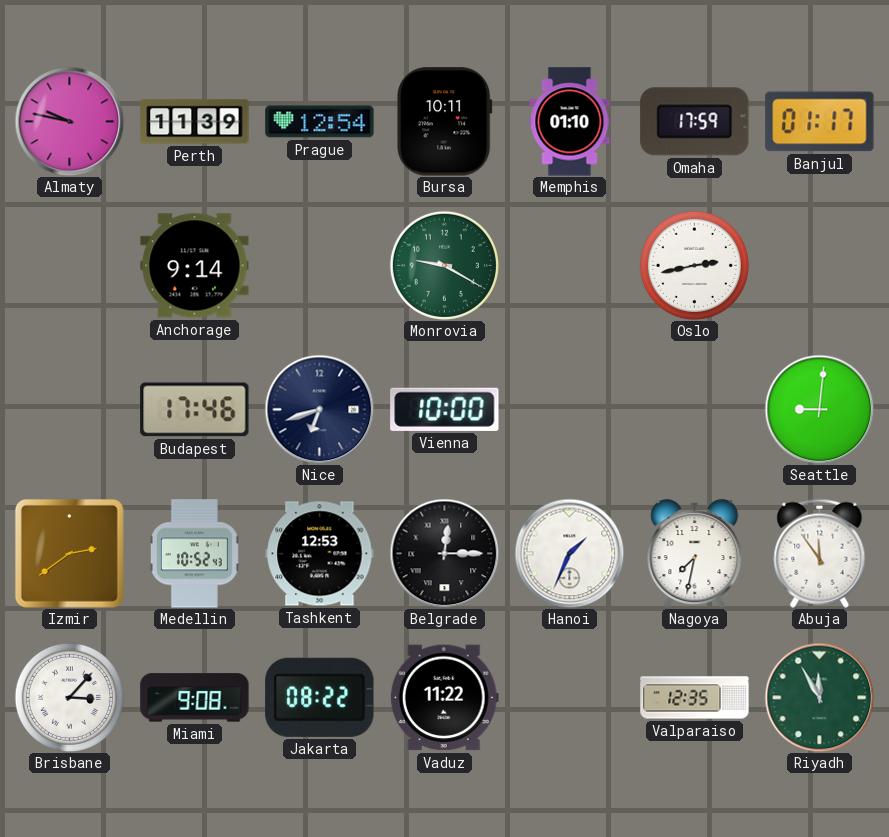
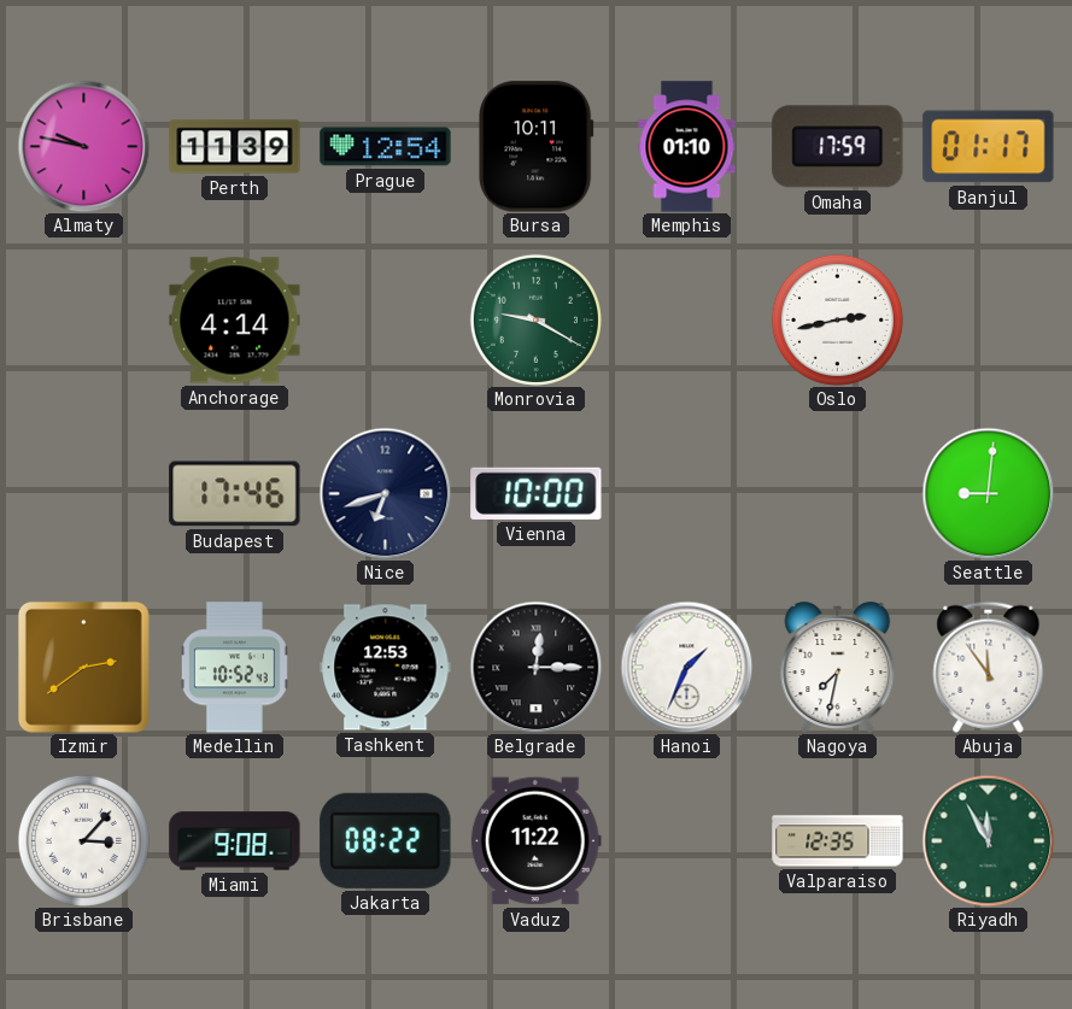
Anchorage: 9:14 -> 4:14 (235, 321)
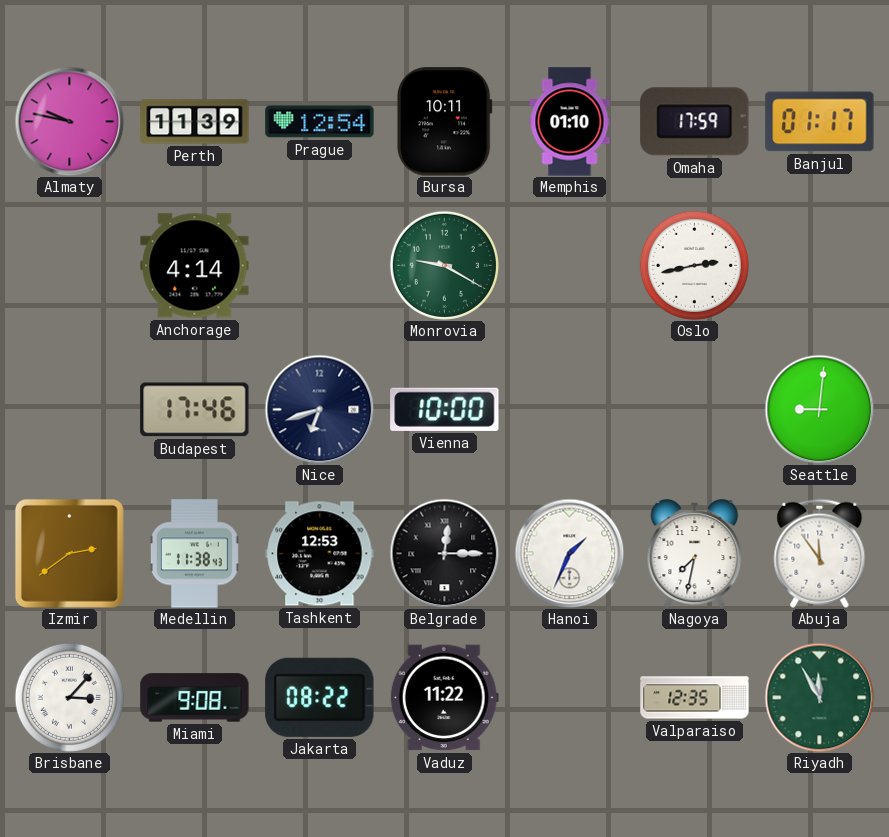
Medellin: 10:52 -> 11:38 (194, 554)
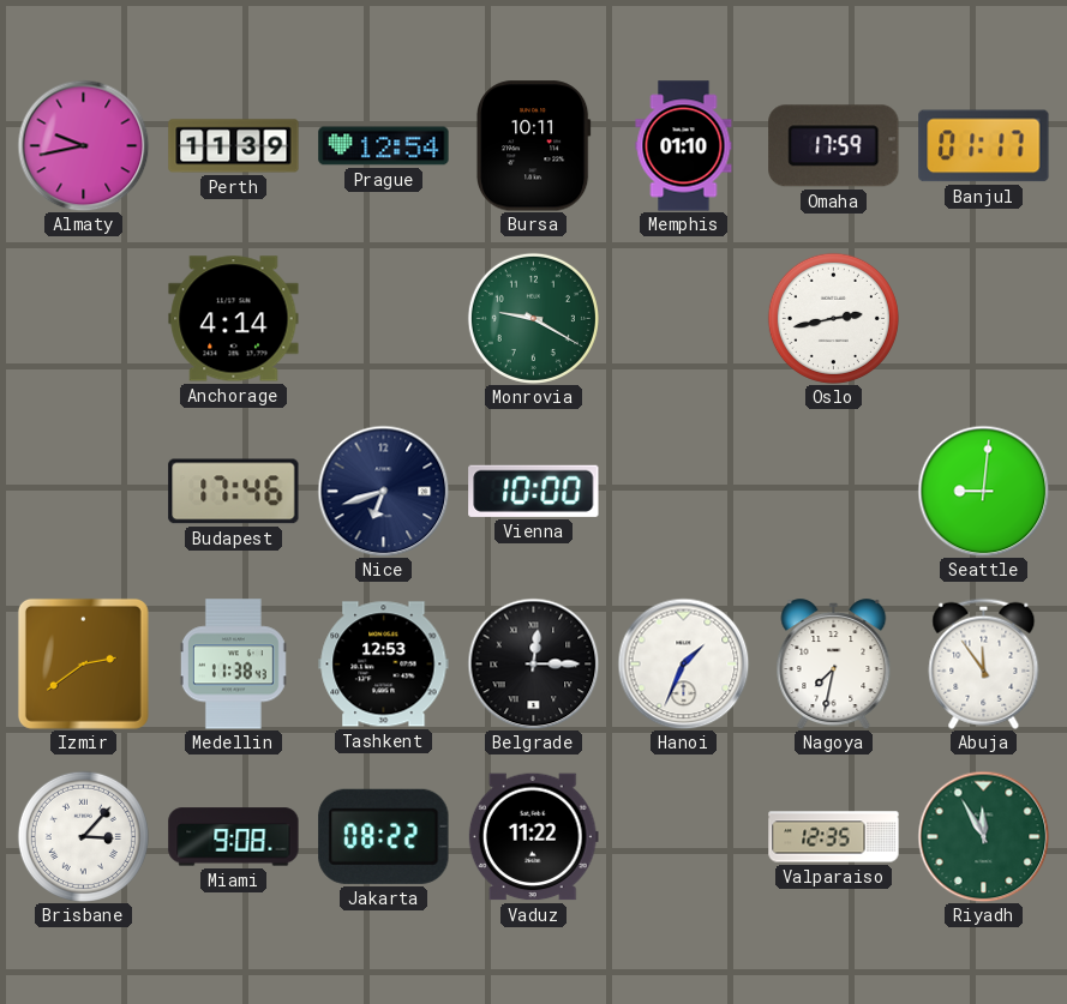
Almaty: 9:47 -> 9:43 (83, 145)
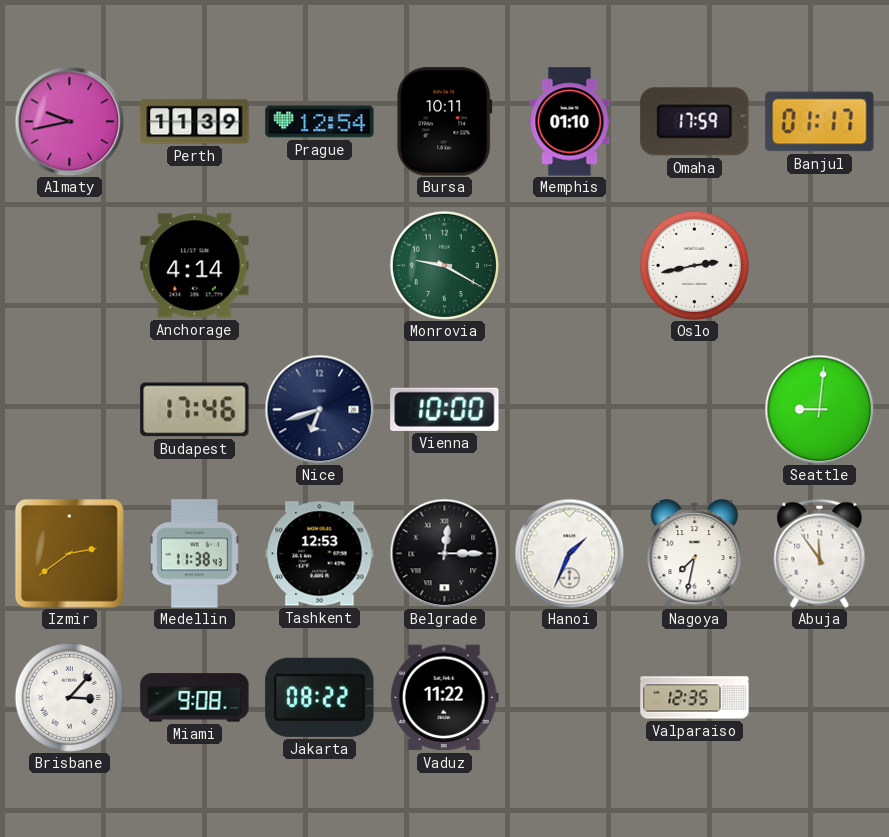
Riyadh: 11:55 -> none (983, 836)
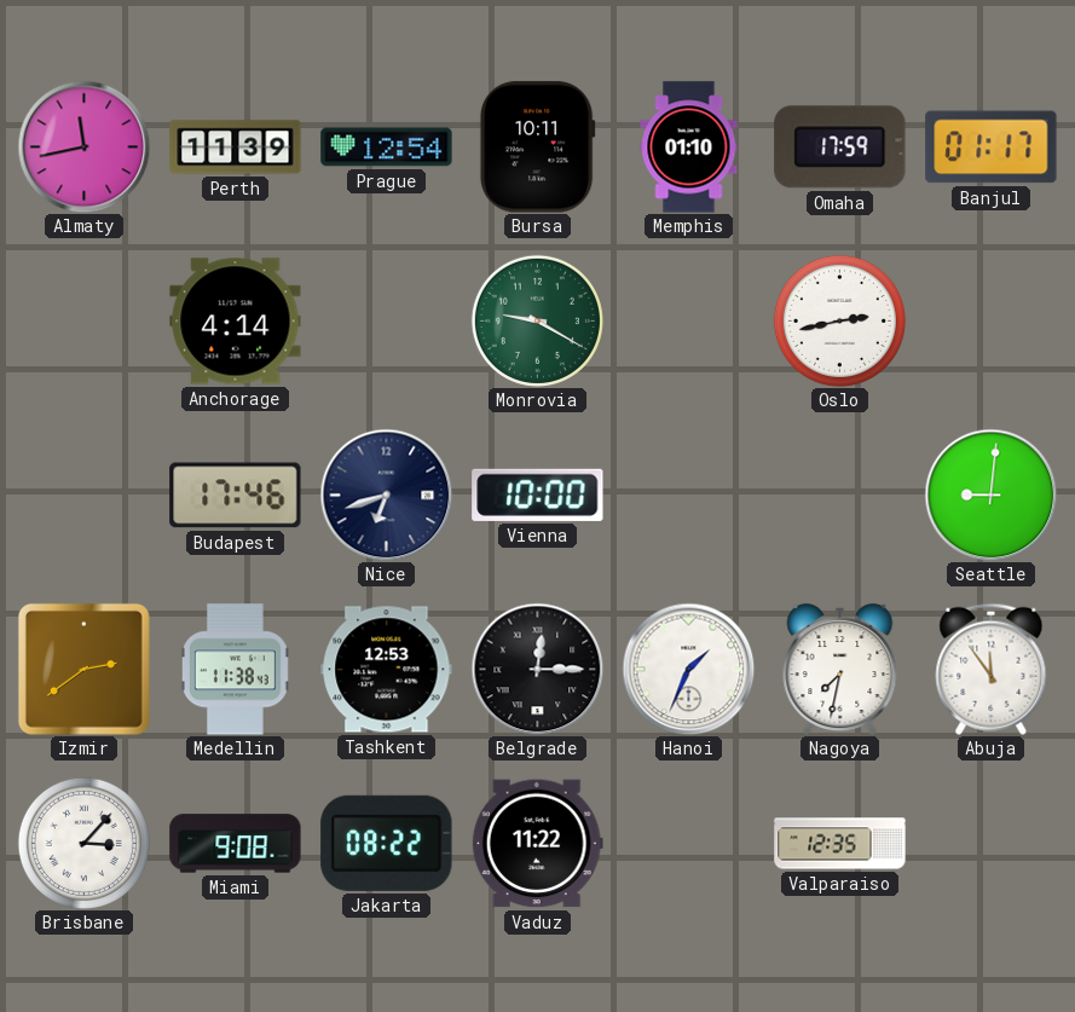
Almaty: 9:43 -> 11:43 (83, 146)
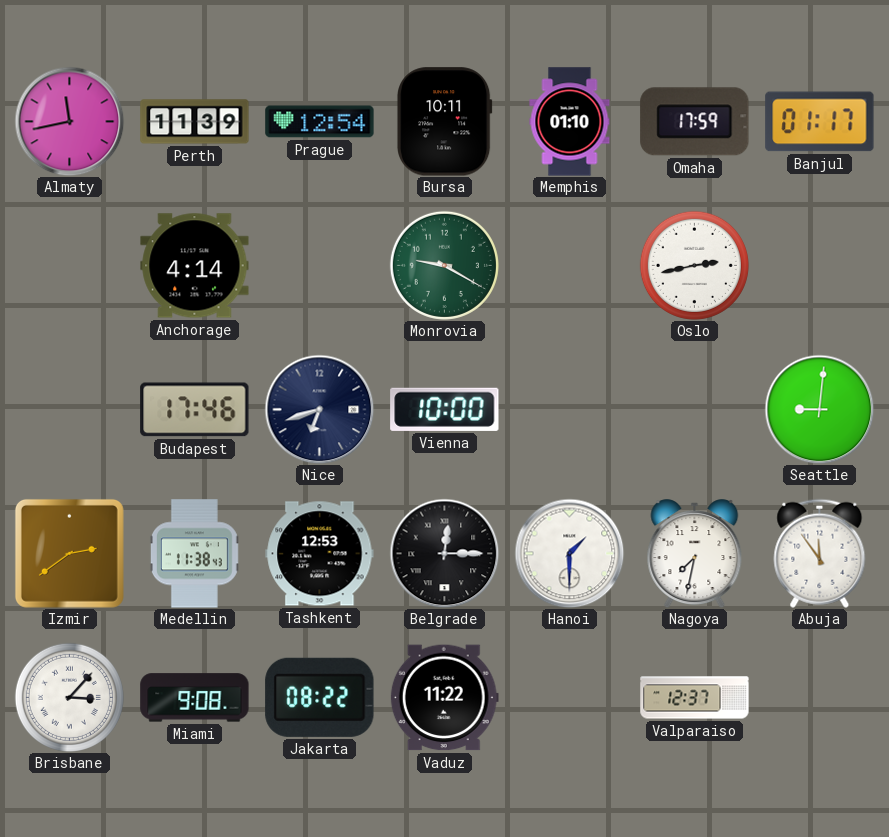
Hanoi: 1:34 -> 1:30 (569, 553)
Valparaiso: 12:35 -> 12:37 (695, 698)
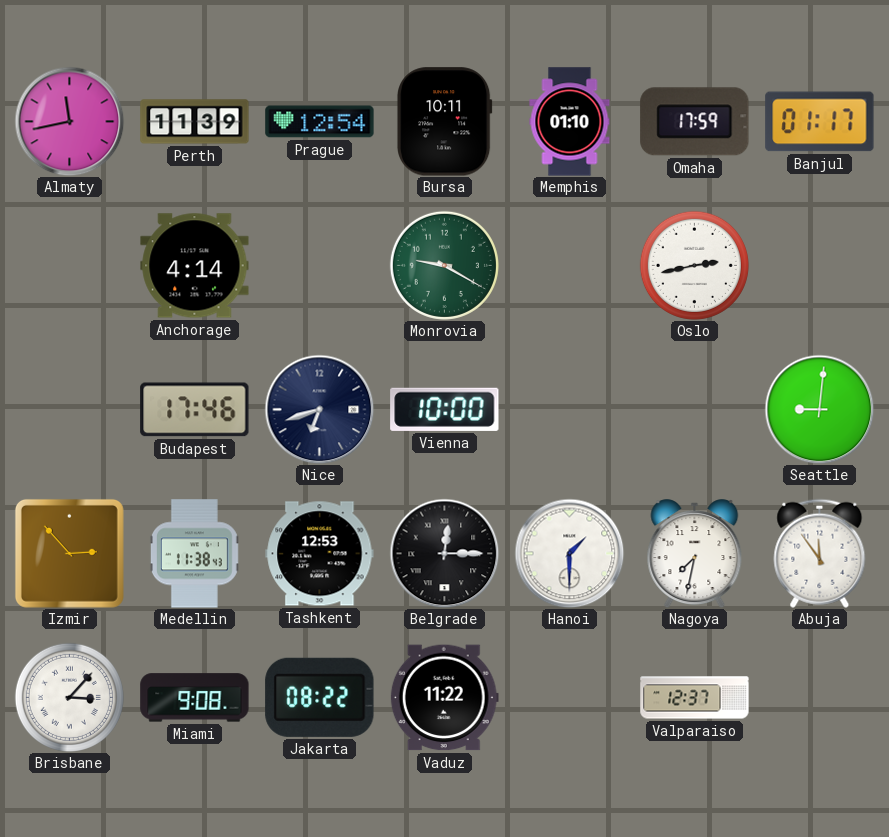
Izmir: 2:39 -> 2:53 (69, 553)
